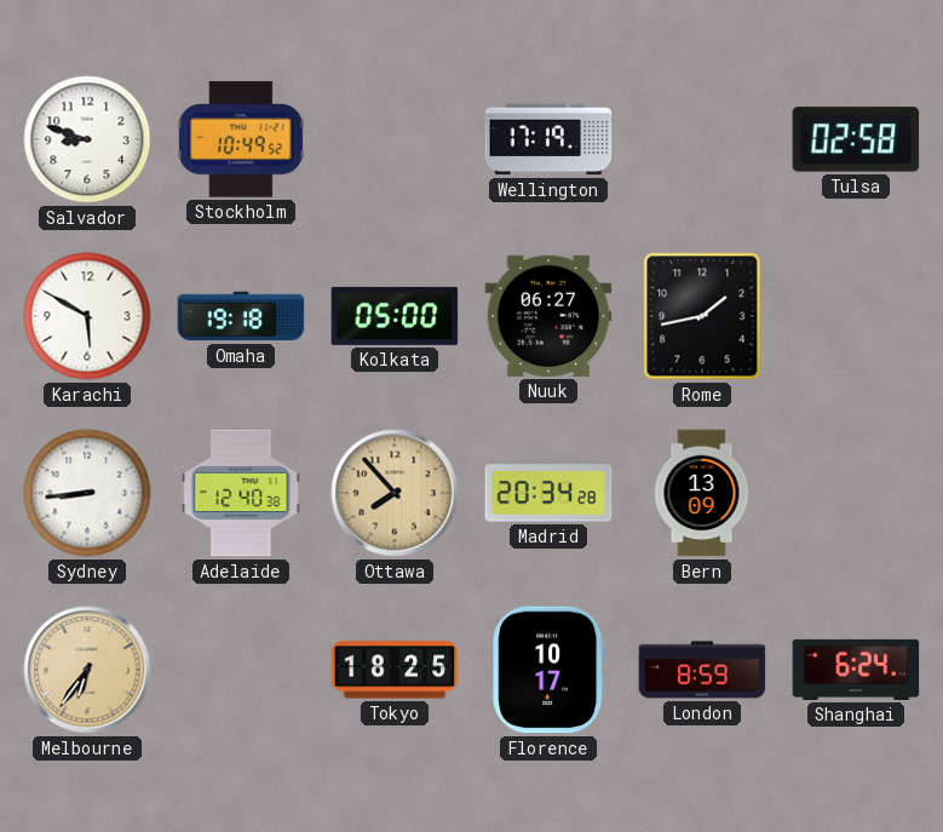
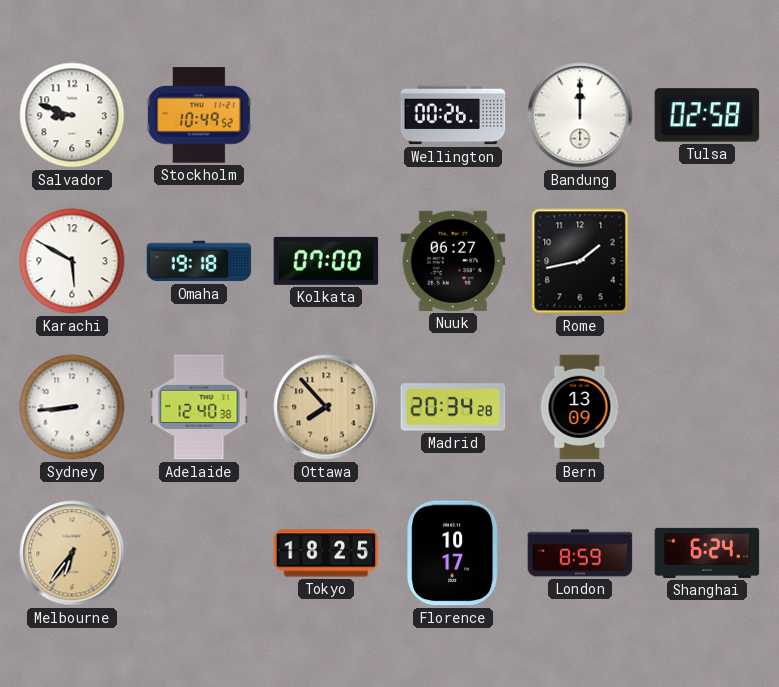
Wellington: 17:19 -> 00:26 (453, 115)
Bandung: none -> 12:00 (580, 115)
Kolkata: 05:00 -> 07:00 (326, 261)
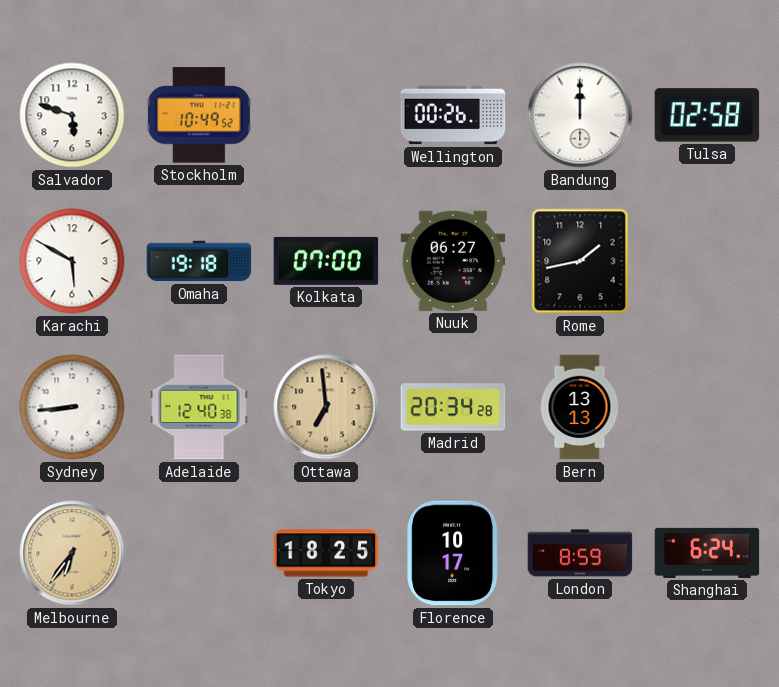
Salvador: 8:48 -> 5:48 (72, 115)
Ottawa: 7:53 -> 6:59 (326, 407)
Bern: 13:09 -> 13:13 (580, 407)
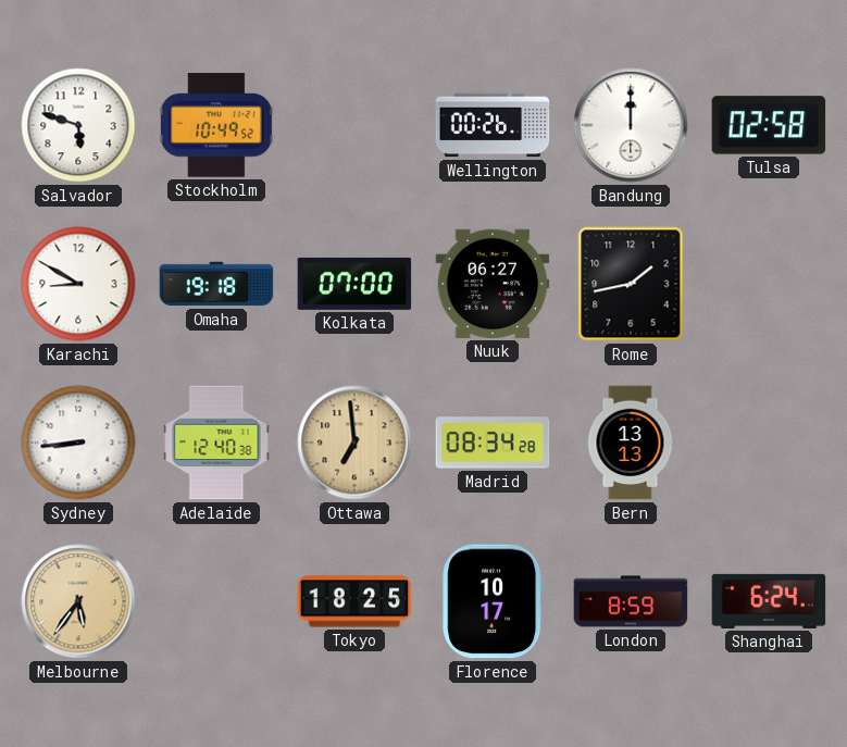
Karachi: 5:50 -> 8:50 (78, 284)
Madrid: 20:34 -> 08:34 (493, 443)
Melbourne: 6:36 -> 5:36 (78, 601)
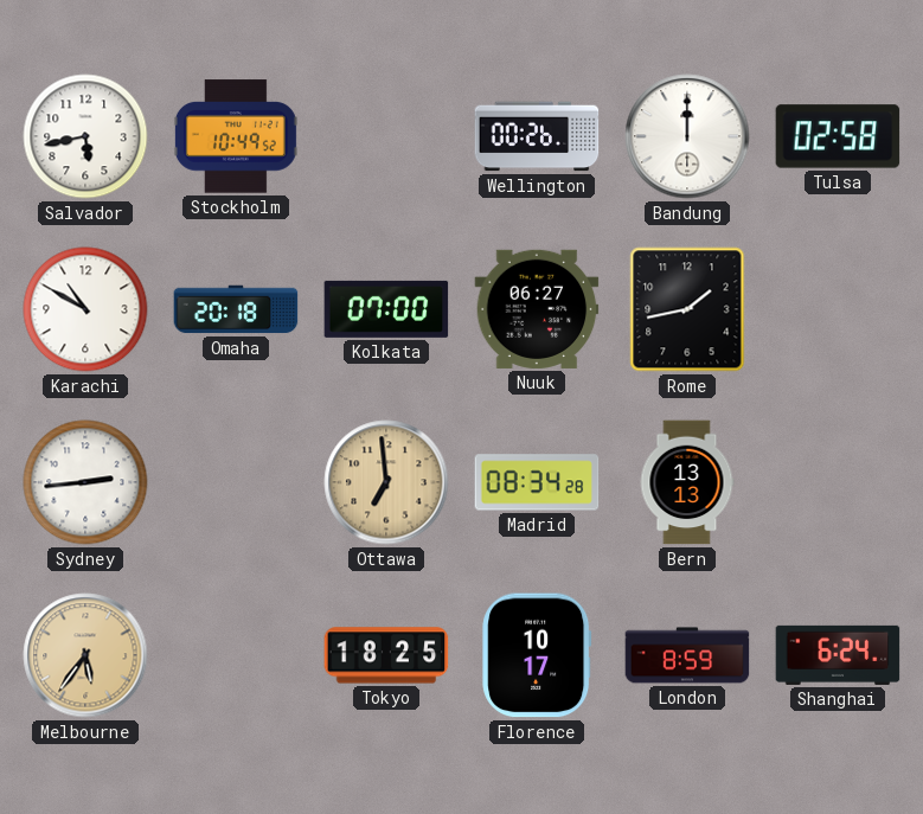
Salvador: 5:48 -> 5:43 (85, 136)
Karachi: 8:50 -> 10:50 (85, 309)
Omaha: 19:18 -> 20:18 (236, 309)
Sydney: 8:44 -> 2:44 (85, 482)
Adelaide: 12:40 -> none (216, 443)
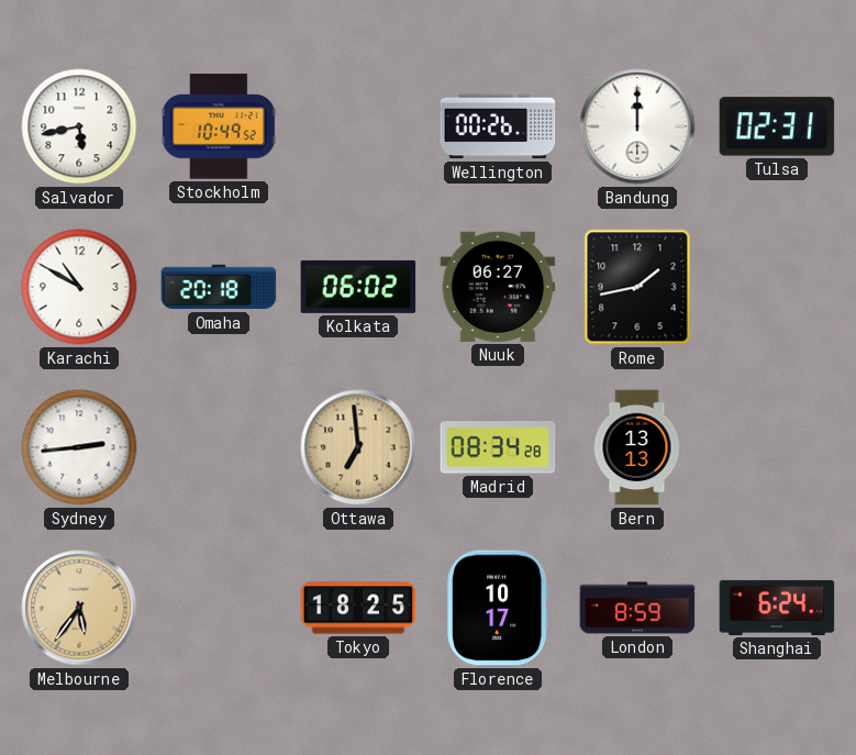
Tulsa: 02:58 -> 02:31 (777, 126)
Kolkata: 07:00 -> 06:02 (358, 287)
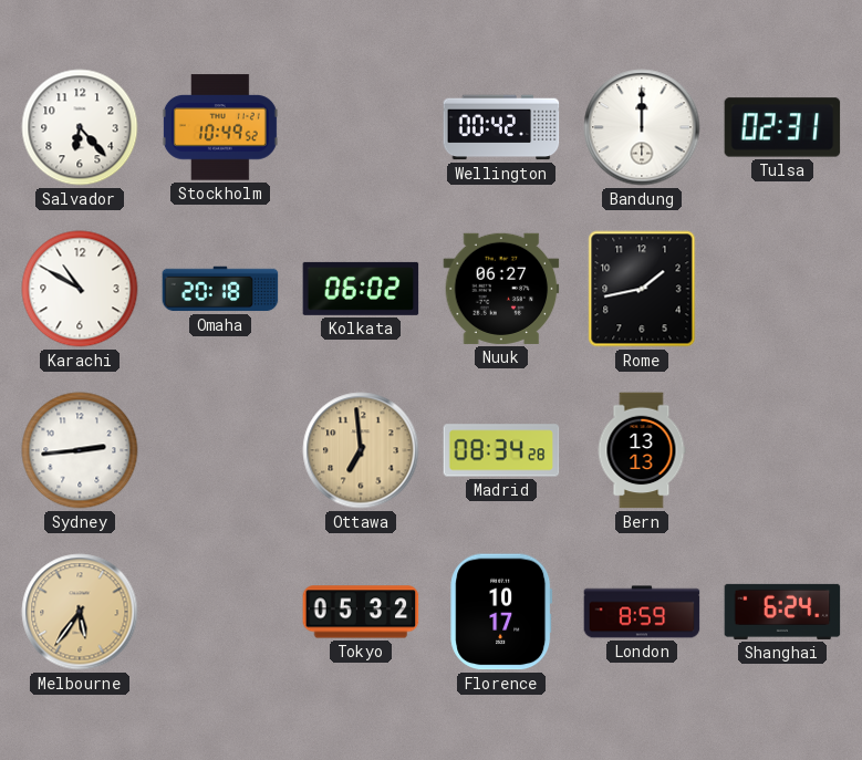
Salvador: 5:43 -> 6:23 (80, 127)
Wellington: 00:26 -> 00:42 (501, 127)
Tokyo: 18:25 -> 05:32 (361, 612)
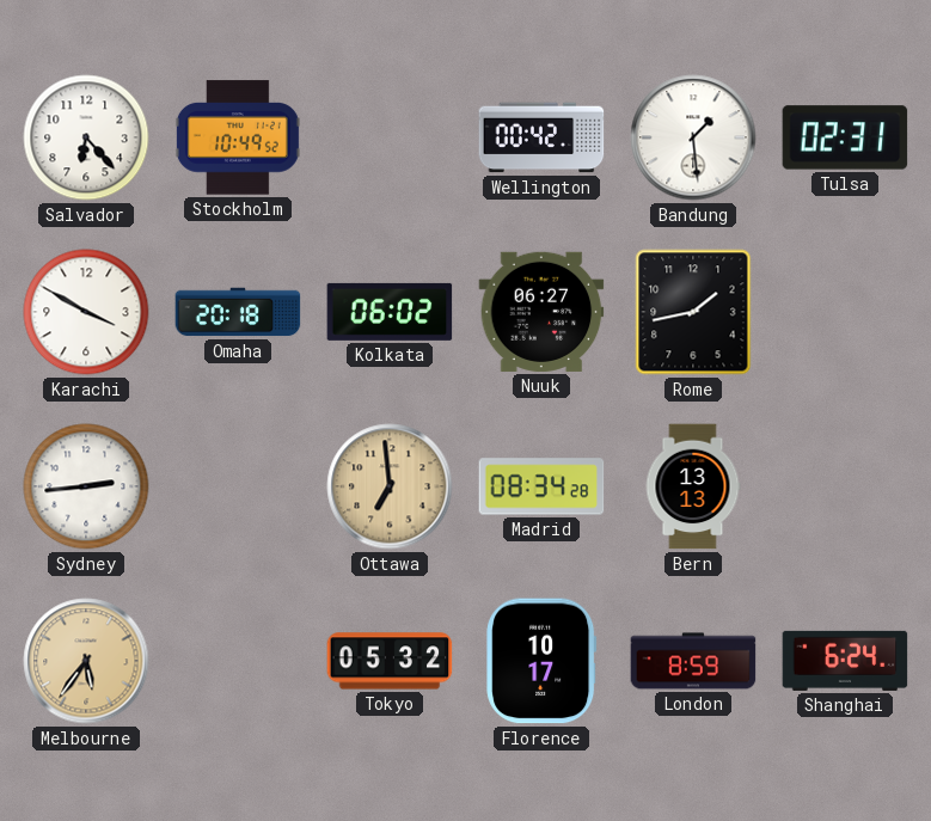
Bandung: 12:00 -> 1:29 (693, 137)
Karachi: 10:50 -> 3:50 (86, 312)
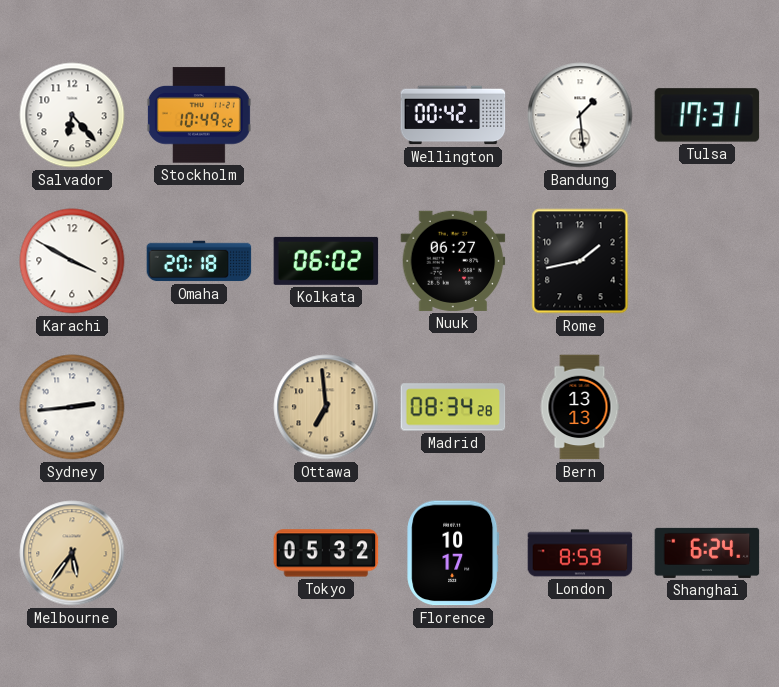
Tulsa: 02:31 -> 17:31 (707, 115)
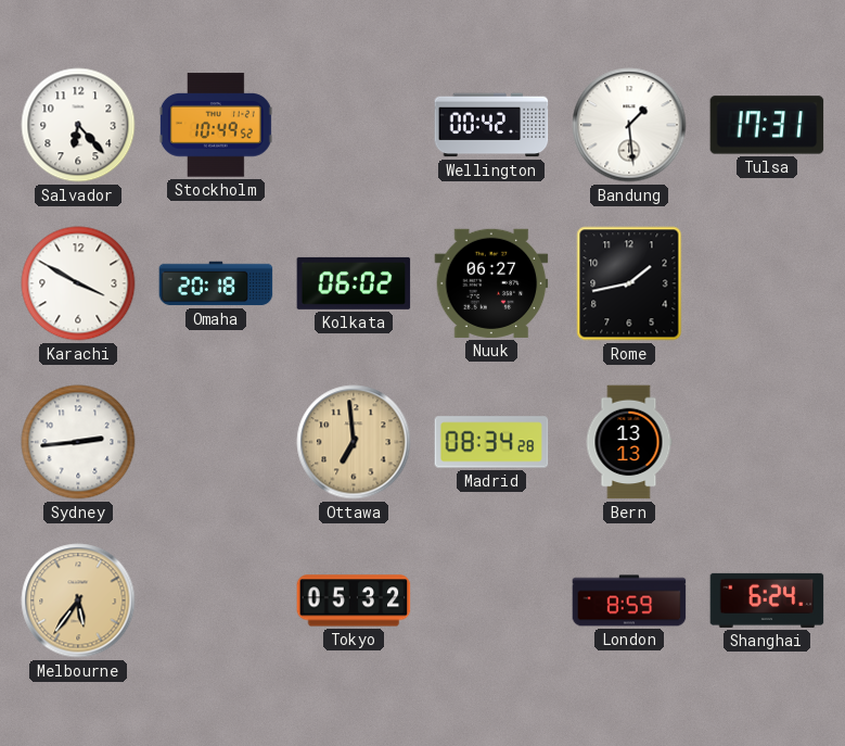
Florence: 10:17 -> none (453, 553)
